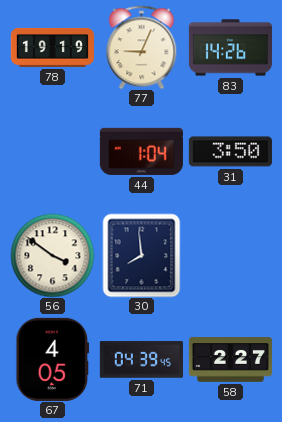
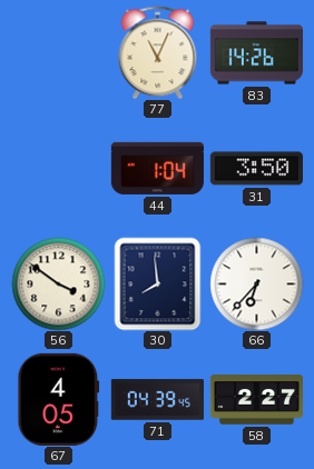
78: 19:19 -> none (52, 47)
77: 9:04 -> 11:04 (158, 52)
66: none -> 6:37 (256, 283)
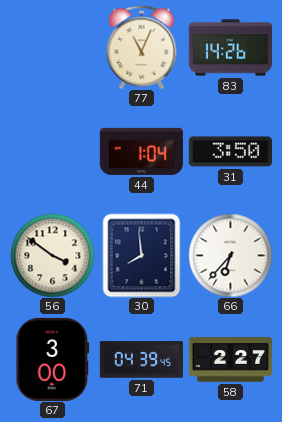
67: 4:05 -> 3:00 (53, 359)
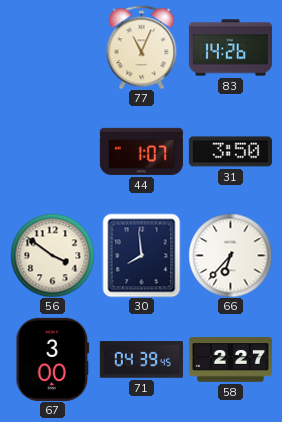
44: 1:04 -> 1:07 (141, 151)
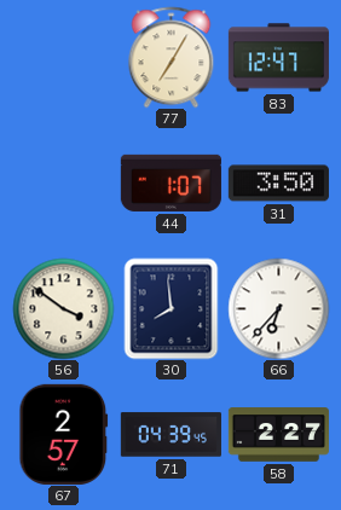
77: 11:04 -> 7:05 (172, 57)
83: 14:26 -> 12:47 (278, 58)
67: 3:00 -> 2:57 (64, 434)
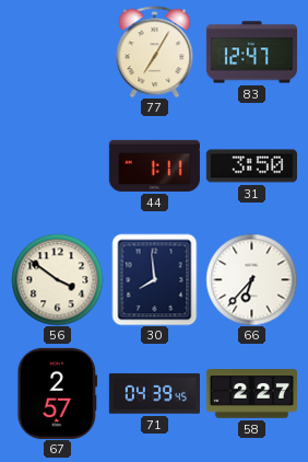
44: 1:07 -> 1:11 (154, 165)
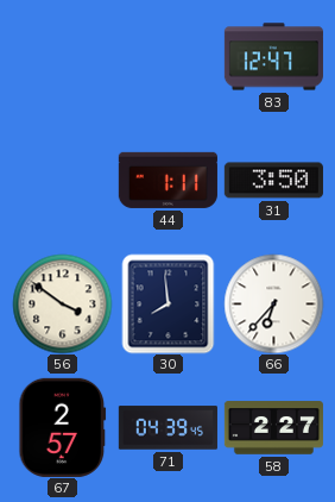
77: 7:05 -> none (155, 51)
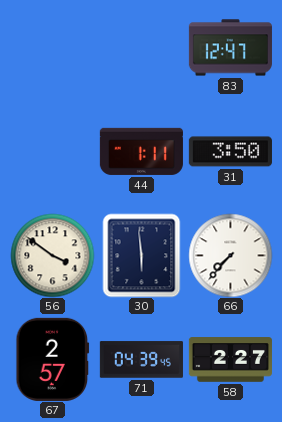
30: 7:59 -> 5:59 (142, 255)
66: 6:37 -> 7:37 (230, 255)
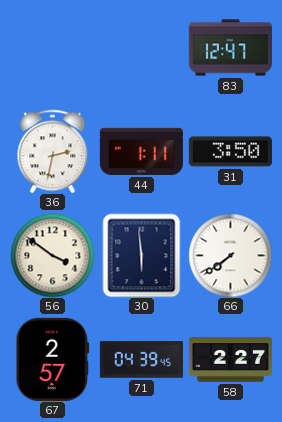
36: none -> 2:32 (53, 151)
66: 7:37 -> 7:39 (230, 255)
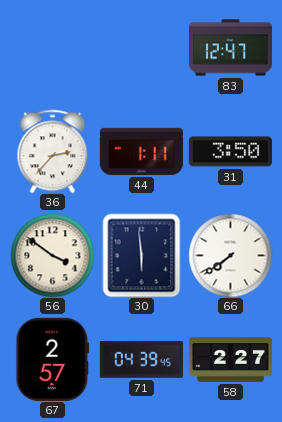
36: 2:32 -> 2:37 (53, 151)
